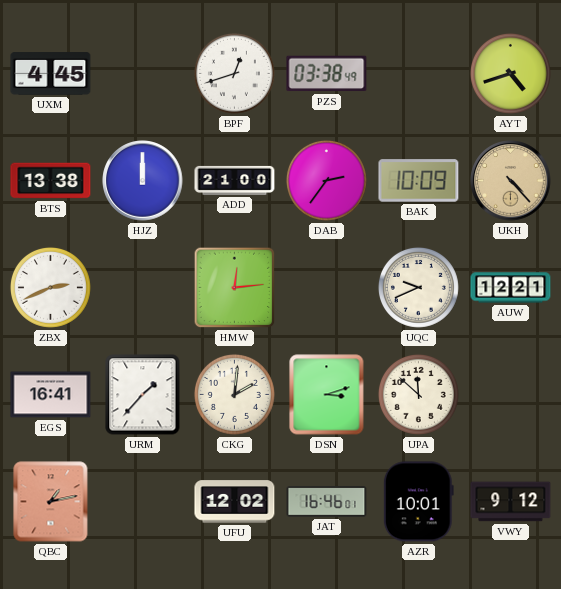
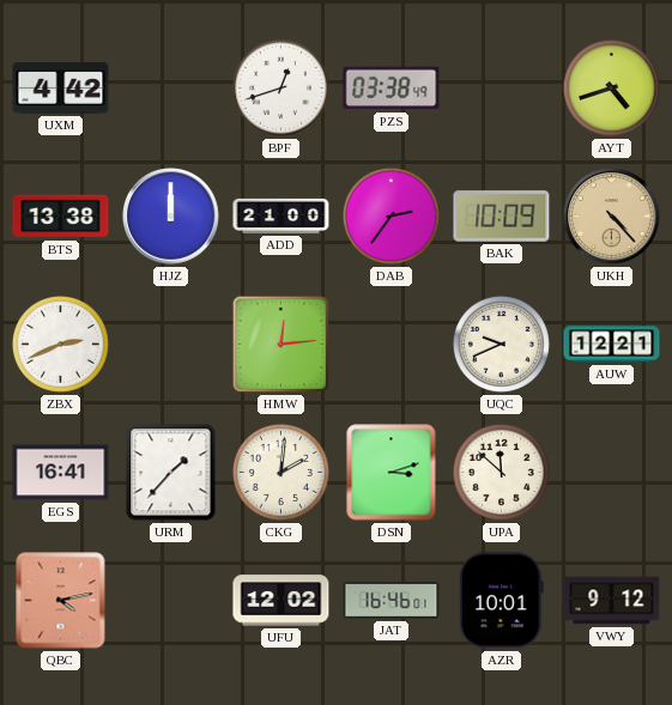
UXM: 4:45 -> 4:42 (61, 89)
QBC: 1:13 -> 4:13 (61, 601)
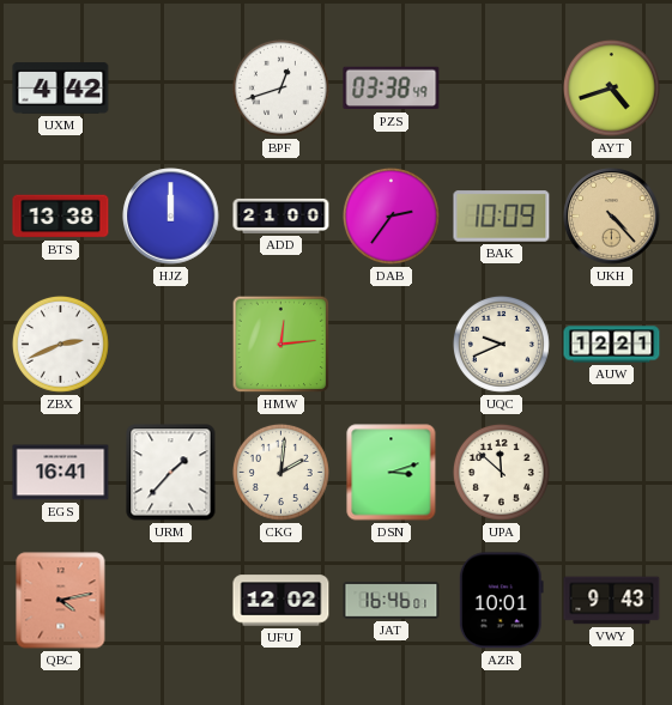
VWY: 9:12 -> 9:43 (612, 601)
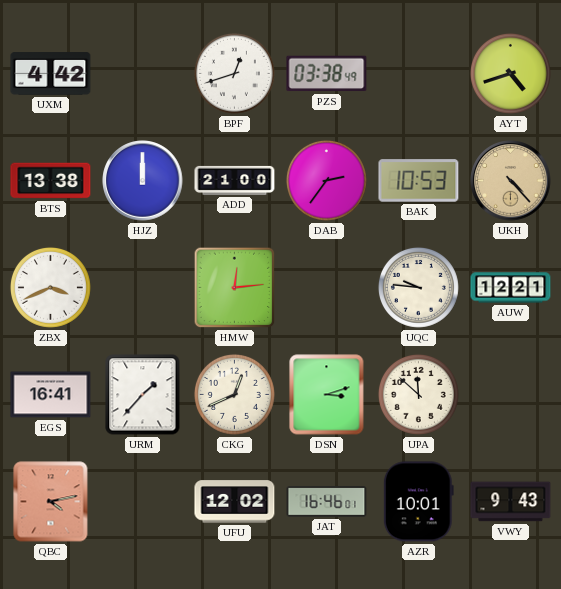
BAK: 10:09 -> 10:53 (419, 181)
ZBX: 2:41 -> 3:41 (50, 287)
UQC: 9:41 -> 9:46 (418, 287)
CKG: 2:01 -> 12:41 (234, 394)
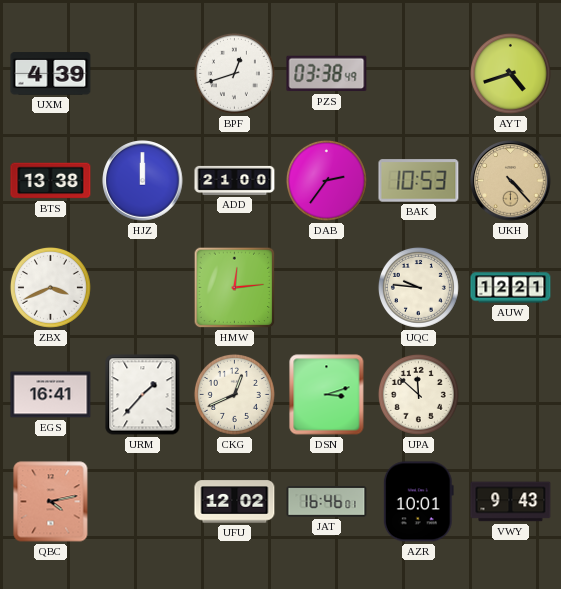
UXM: 4:42 -> 4:39 (51, 74)
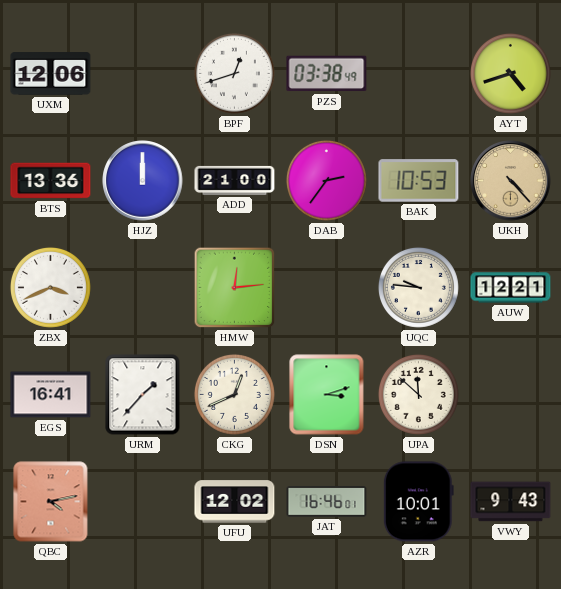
UXM: 4:39 -> 12:06 (51, 74)
BTS: 13:38 -> 13:36 (51, 181)
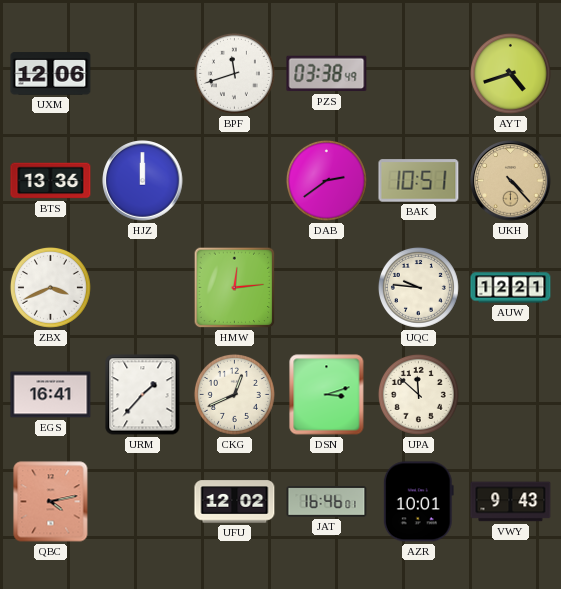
BPF: 12:42 -> 11:42 (234, 73)
ADD: 21:00 -> none (235, 180)
DAB: 2:36 -> 2:39 (326, 180)
BAK: 10:53 -> 10:51 (419, 181)
